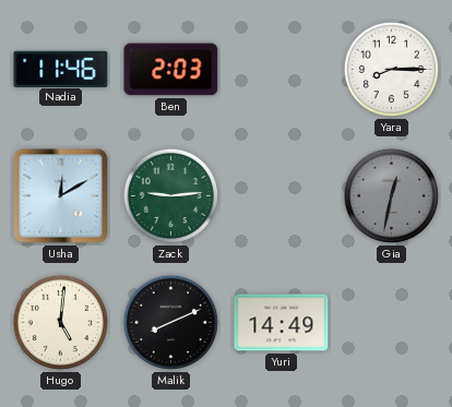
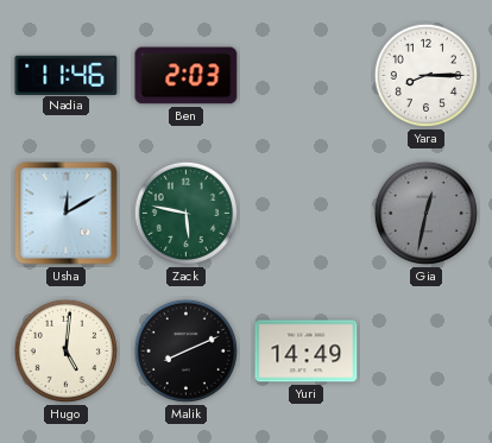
Zack: 9:14 -> 5:47 (185, 213)
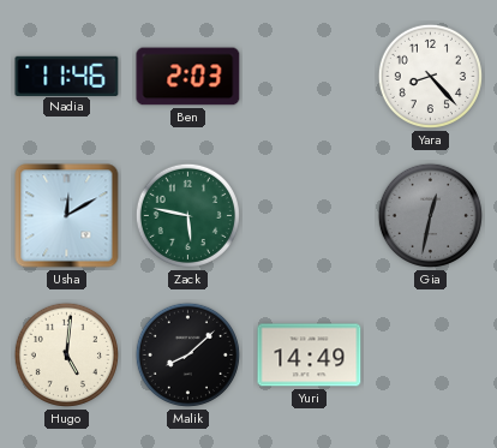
Yara: 8:15 -> 8:23 (430, 76)
Malik: 8:11 -> 8:08 (187, 354)
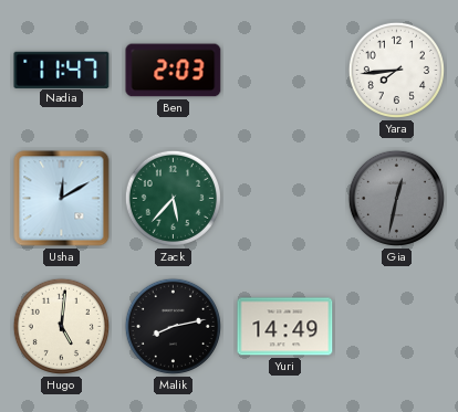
Nadia: 11:46 -> 11:47 (62, 70)
Yara: 8:23 -> 7:44 (396, 70)
Zack: 5:47 -> 5:37 (173, 198)
Malik: 8:08 -> 8:13 (173, 326)
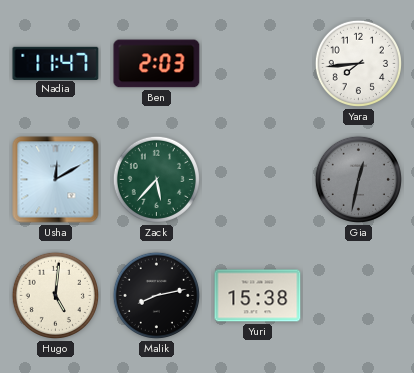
Yuri: 14:49 -> 15:38 (258, 296)
